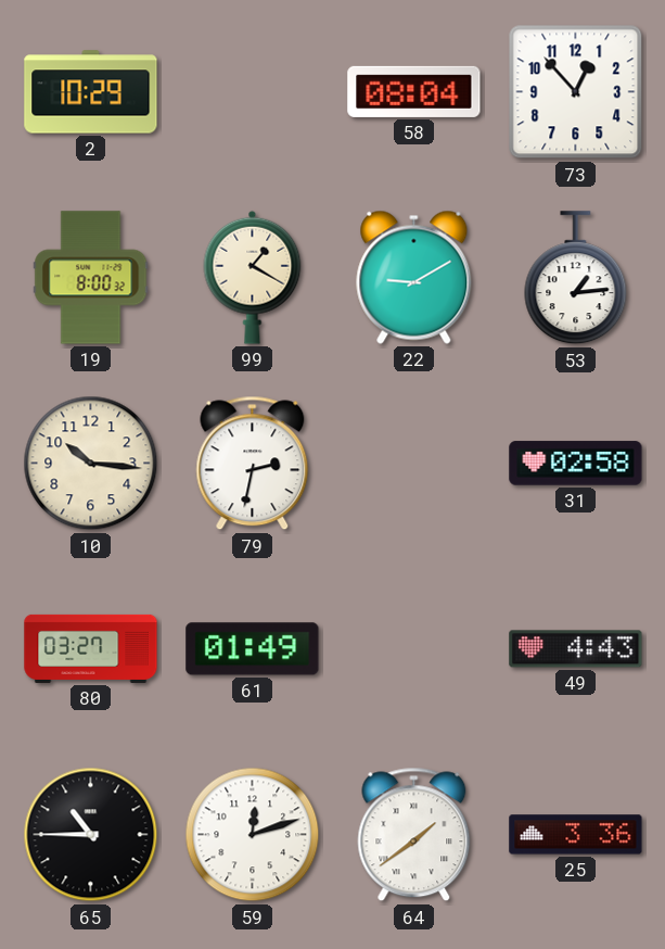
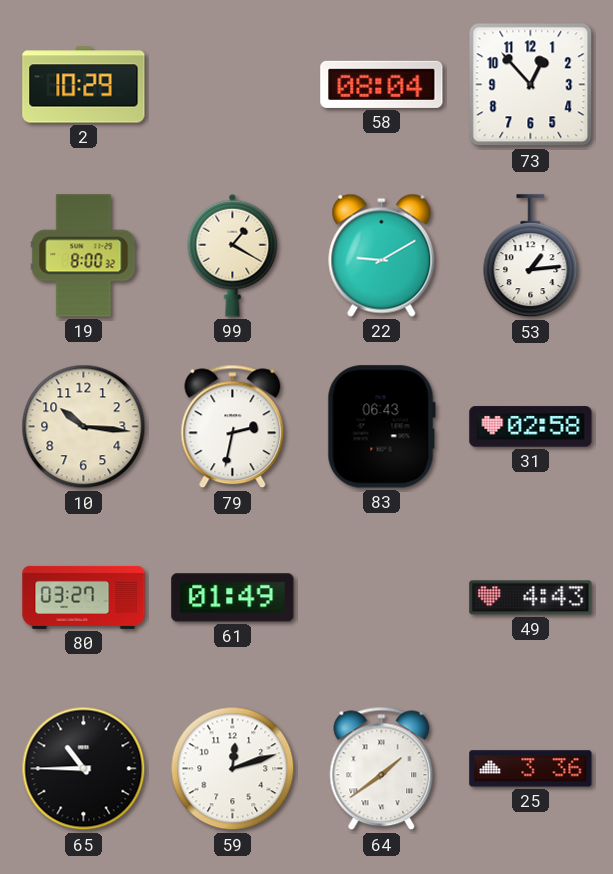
83: none -> 06:43 (381, 427)
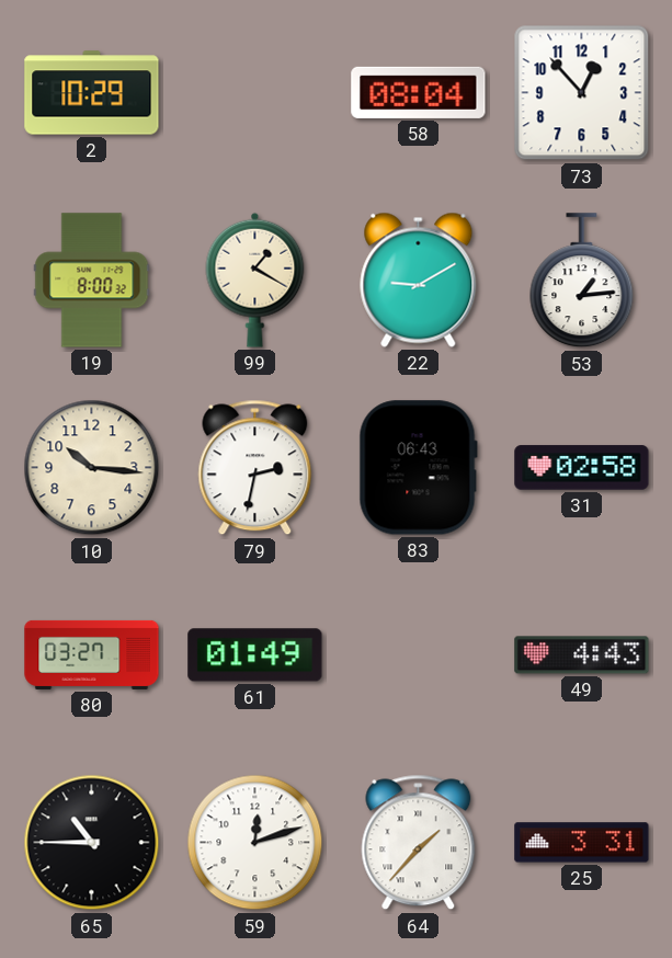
64: 1:39 -> 1:37 (419, 843)
25: 3:36 -> 3:31 (582, 843)
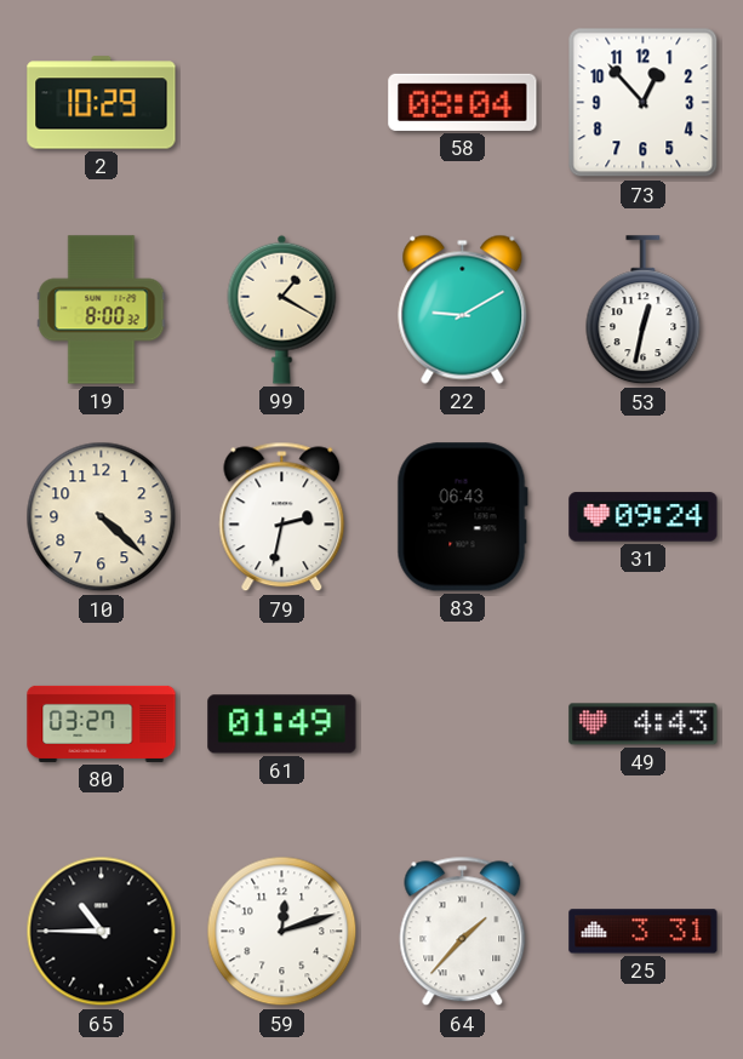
53: 1:14 -> 12:32 (644, 310)
10: 10:16 -> 4:22 (102, 517)
31: 02:58 -> 09:24 (644, 517)
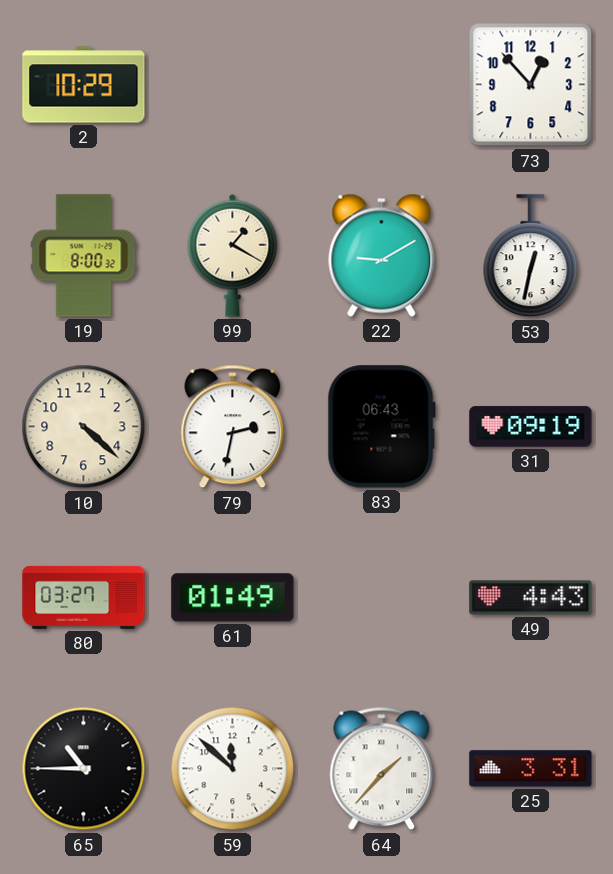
58: 08:04 -> none (463, 102)
31: 09:24 -> 09:19 (531, 427)
59: 12:12 -> 11:52 (233, 769)
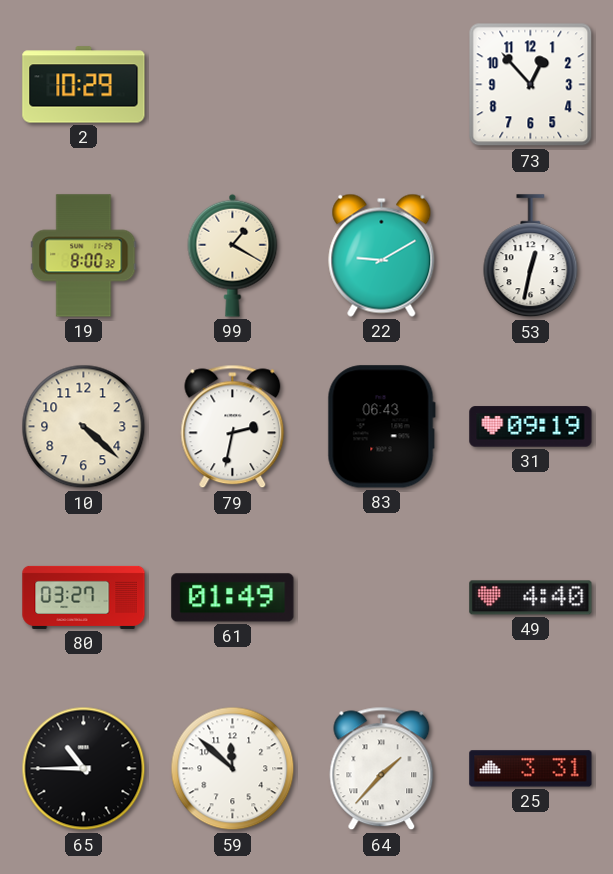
49: 4:43 -> 4:40 (531, 598)
